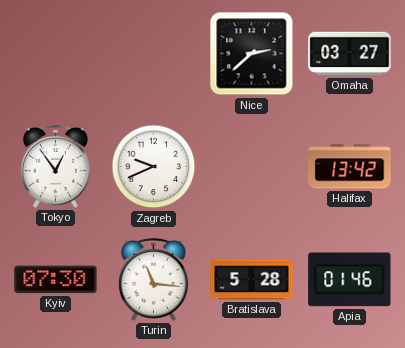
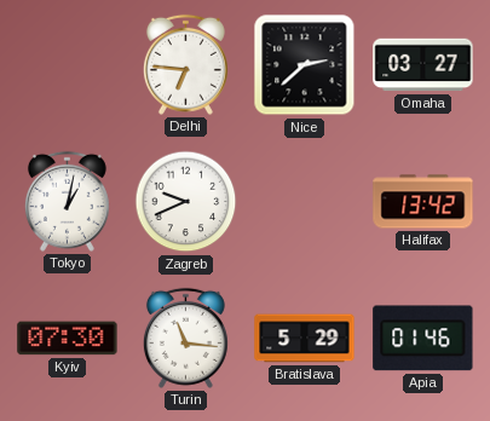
Delhi: none -> 6:46 (185, 64)
Tokyo: 12:54 -> 1:02 (67, 201)
Bratislava: 5:28 -> 5:29 (305, 339)
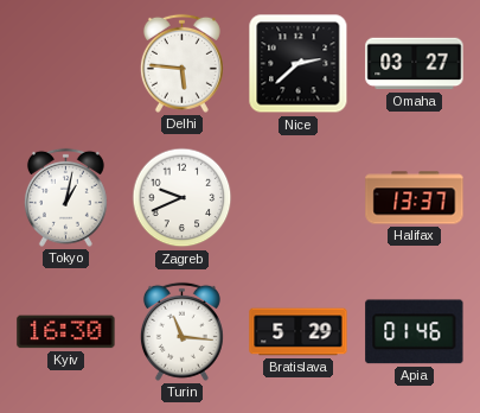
Delhi: 6:46 -> 5:46 (181, 63)
Halifax: 13:42 -> 13:37 (415, 198)
Kyiv: 07:30 -> 16:30 (66, 332)
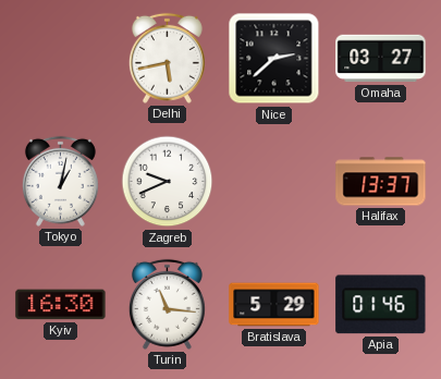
Delhi: 5:46 -> 5:43 (167, 58)
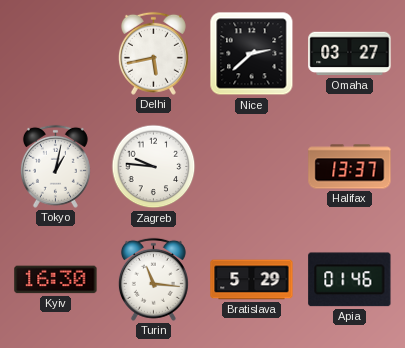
Zagreb: 9:41 -> 9:46 (154, 167)
